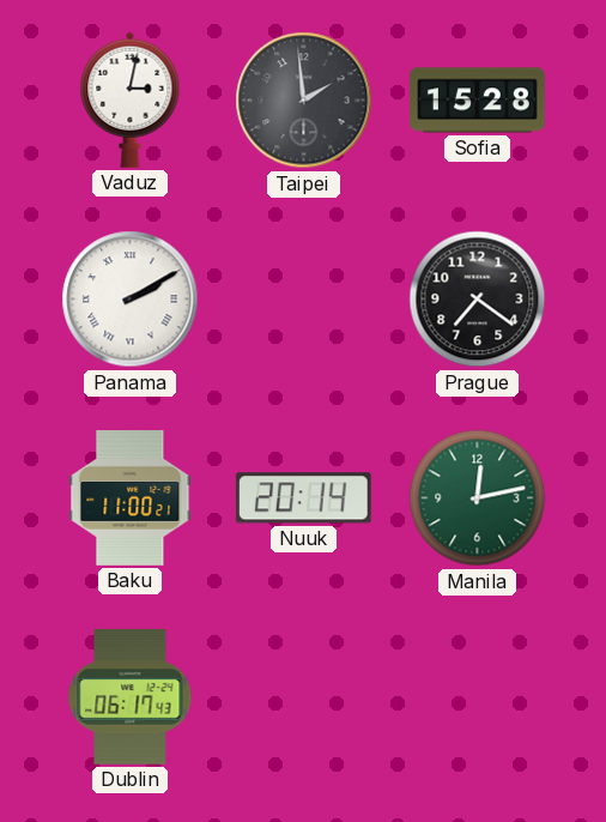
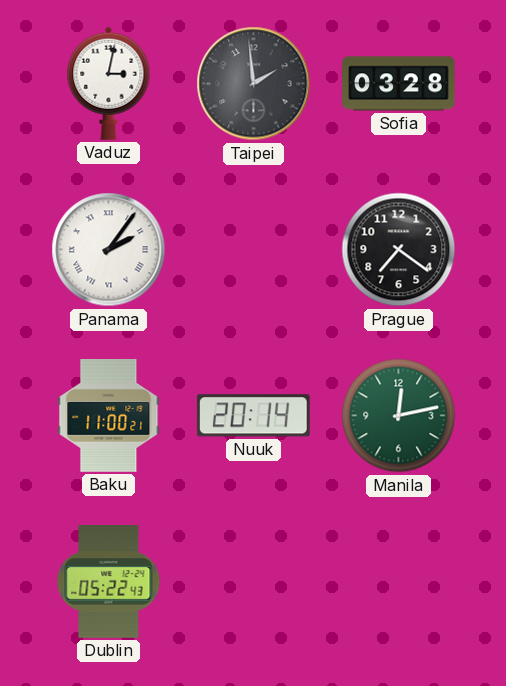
Sofia: 15:28 -> 03:28 (399, 84)
Panama: 2:10 -> 2:06 (109, 250)
Dublin: 06:17 -> 05:22 (109, 582)
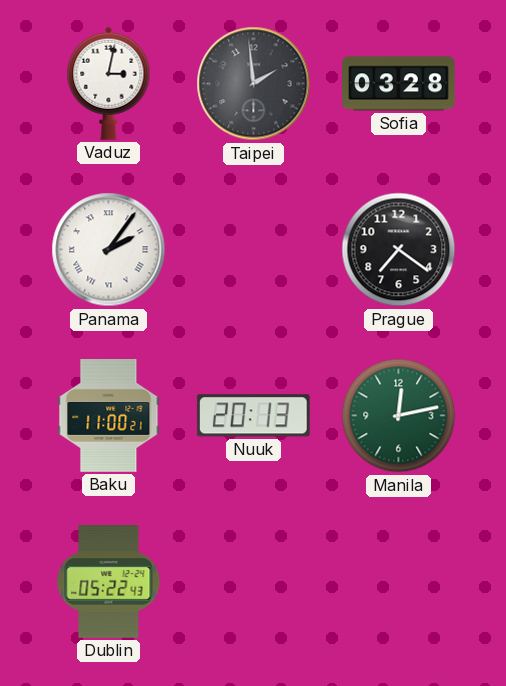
Nuuk: 20:14 -> 20:13 (253, 416)
